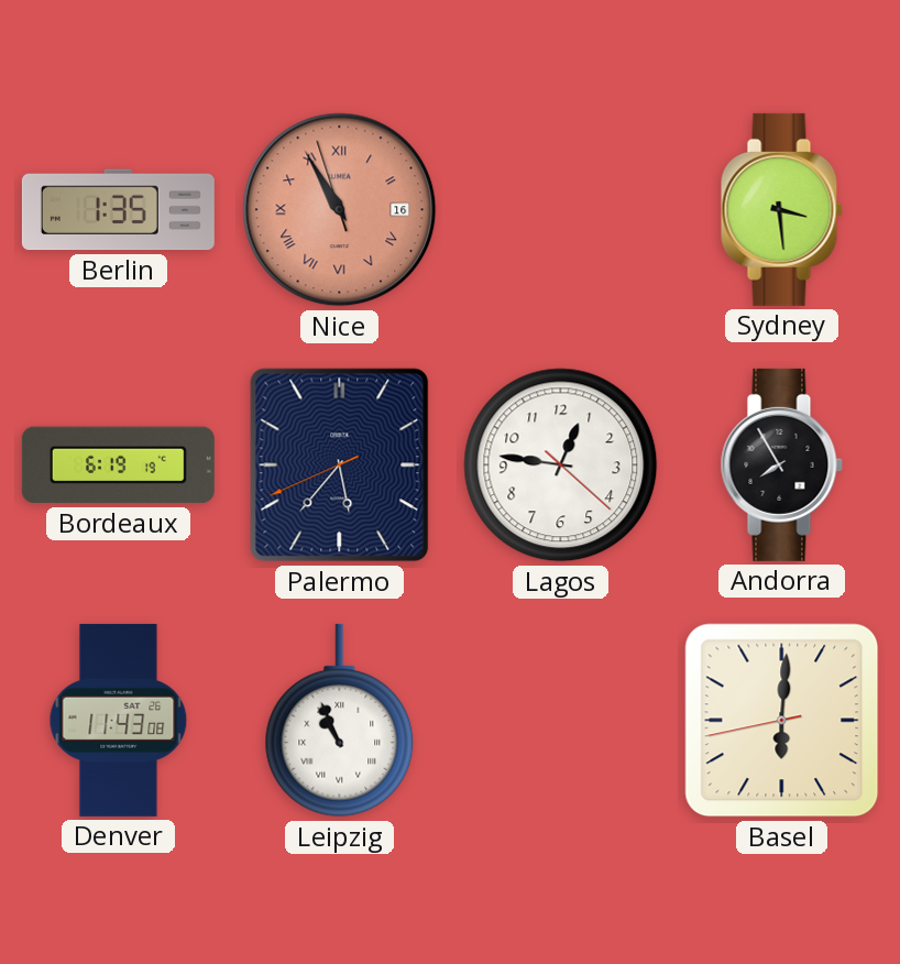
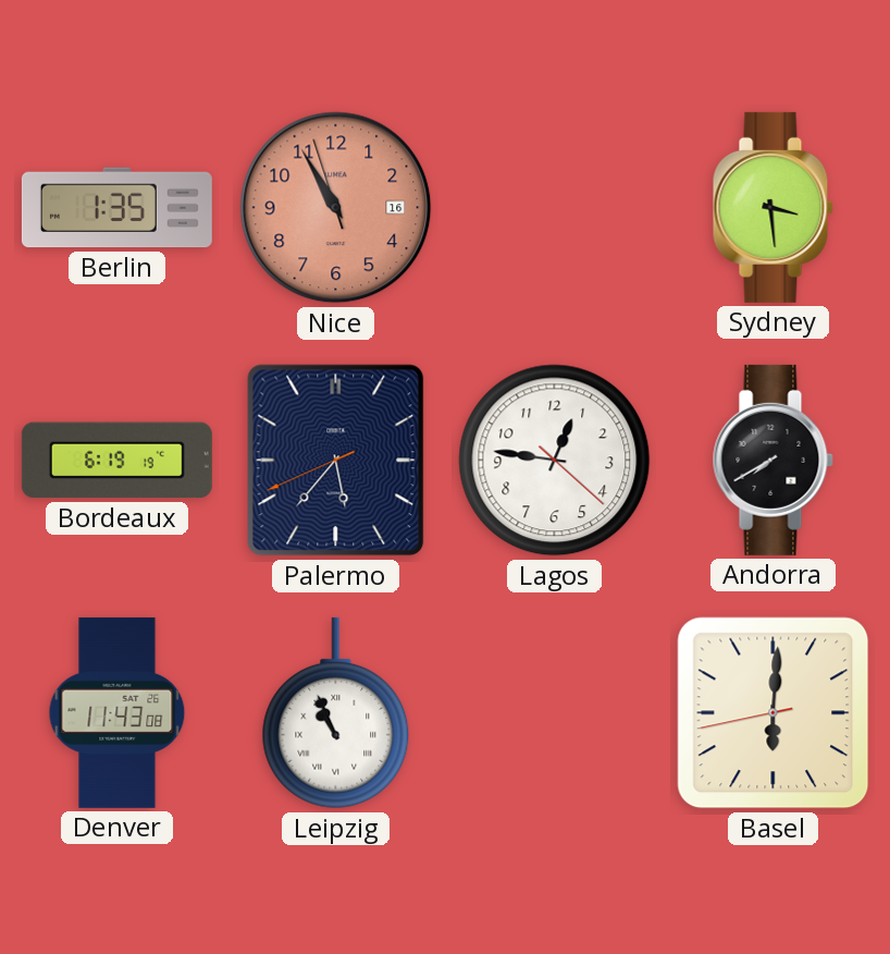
Nice numerals: Roman -> Arabic (336, 208)
Andorra: 7:55 -> 7:40 (772, 460)
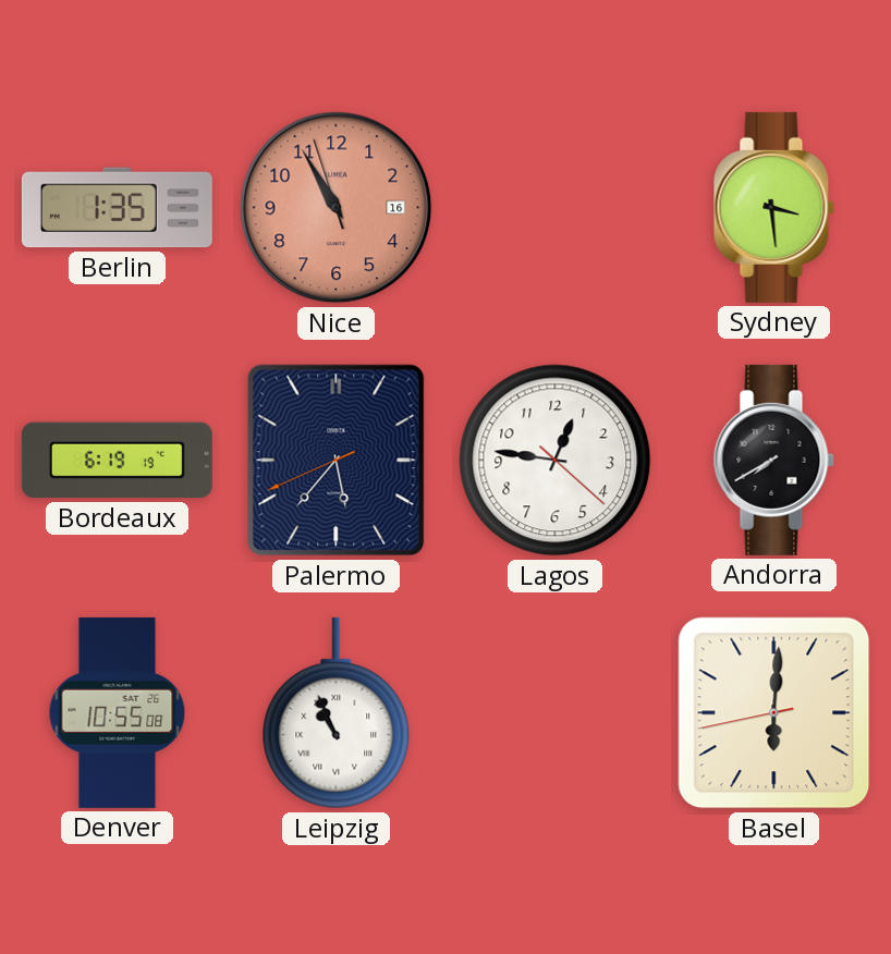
Denver: 11:43 -> 10:55 (118, 712)
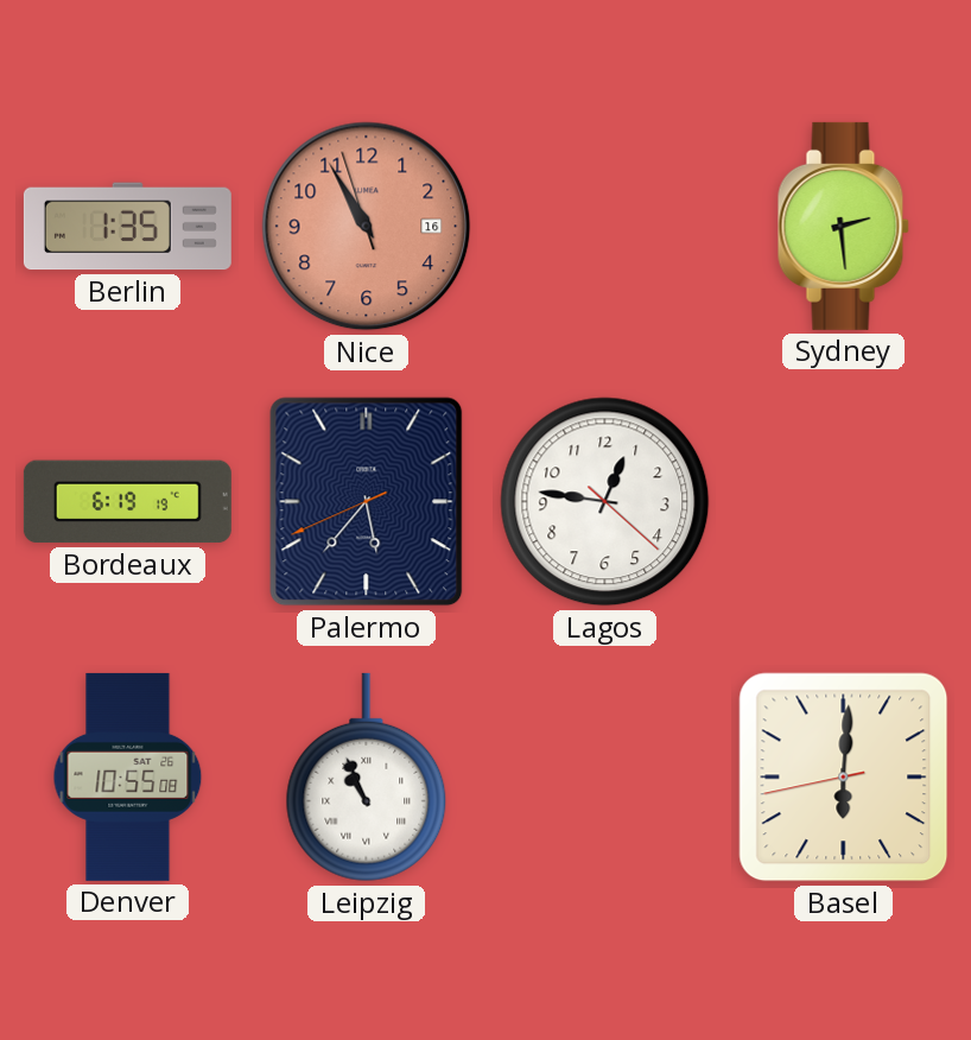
Sydney: 3:29 -> 2:29 (843, 226)
Andorra: 7:40 -> none (773, 460)
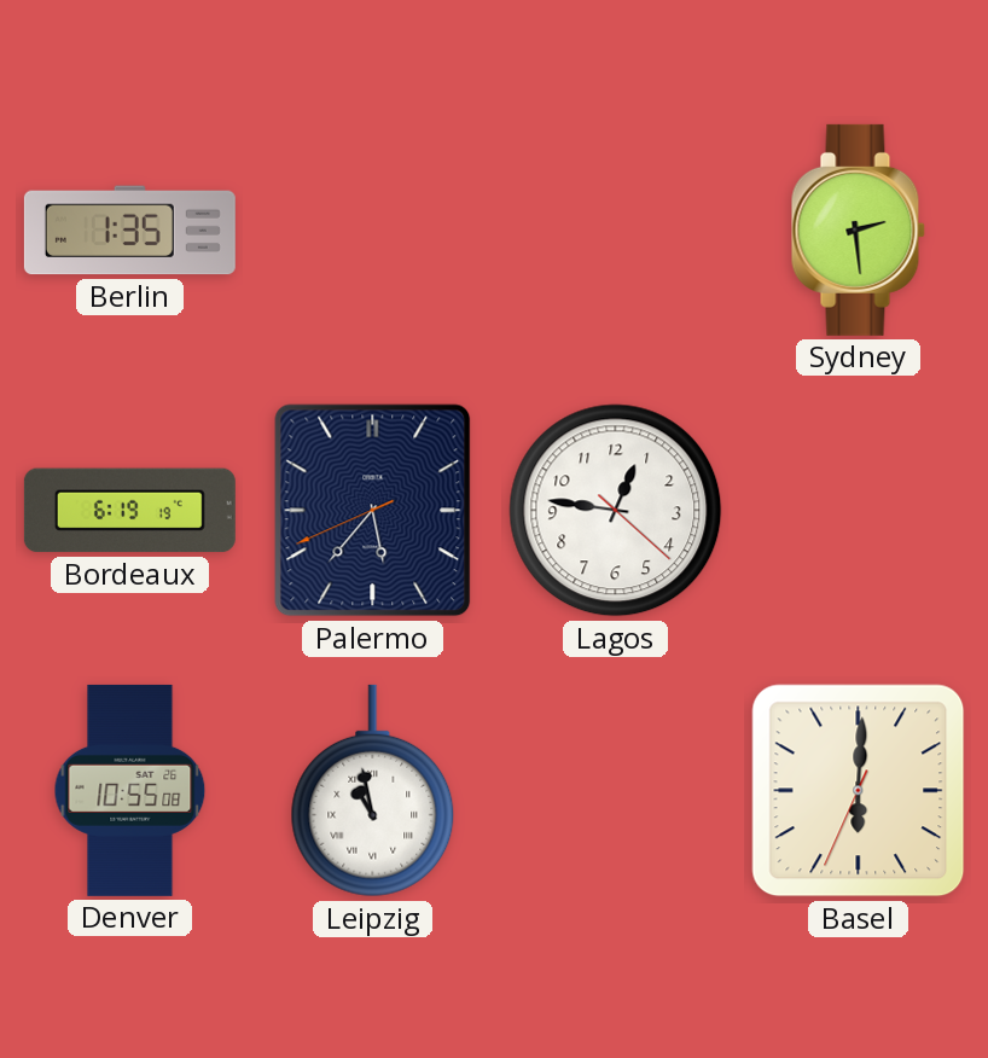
Nice: 10:54 -> none (367, 227)
Leipzig: 10:56 -> 10:58 (373, 791)
Basel: 6:00:43 -> 6:00:34 (859, 791)
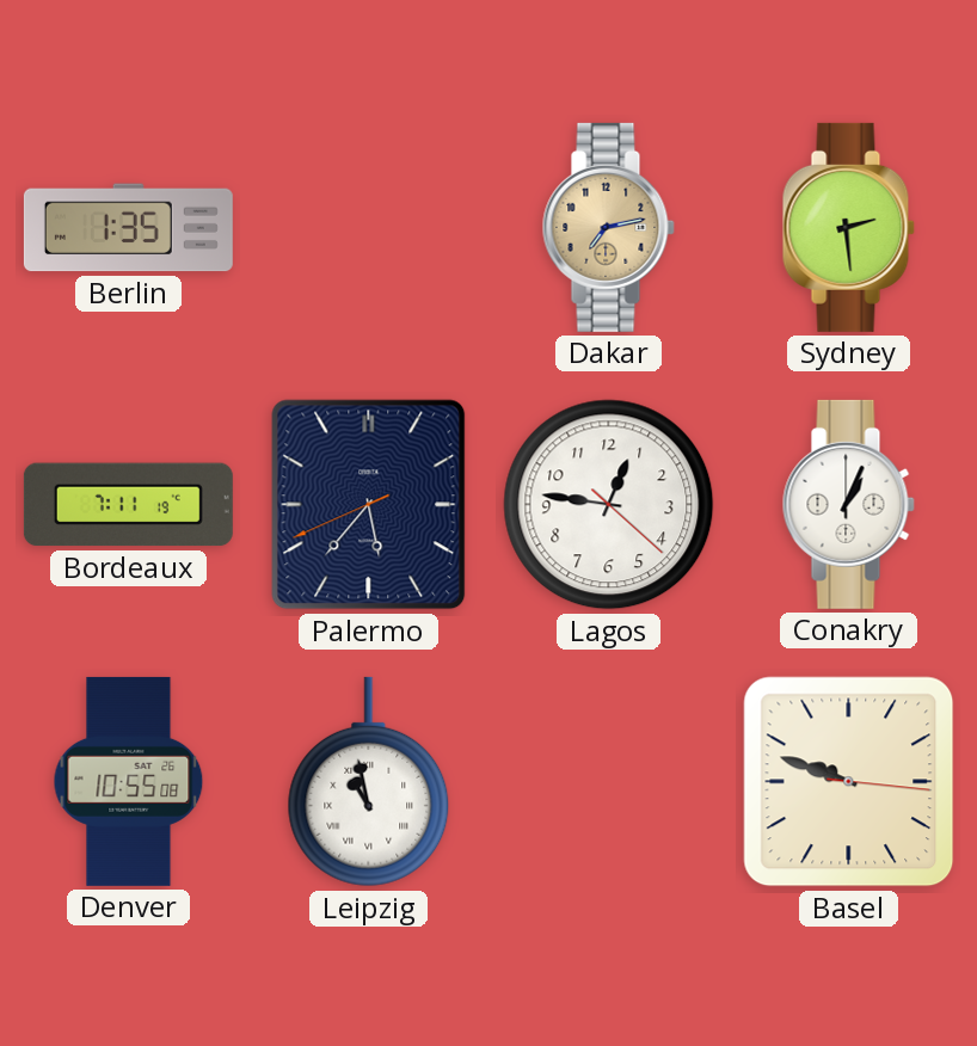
Dakar: none -> 7:13 (608, 227)
Bordeaux: 6:19 -> 7:11 (128, 505)
Conakry: none -> 1:04 (848, 504)
Basel: 6:00 -> 9:48 (849, 782)
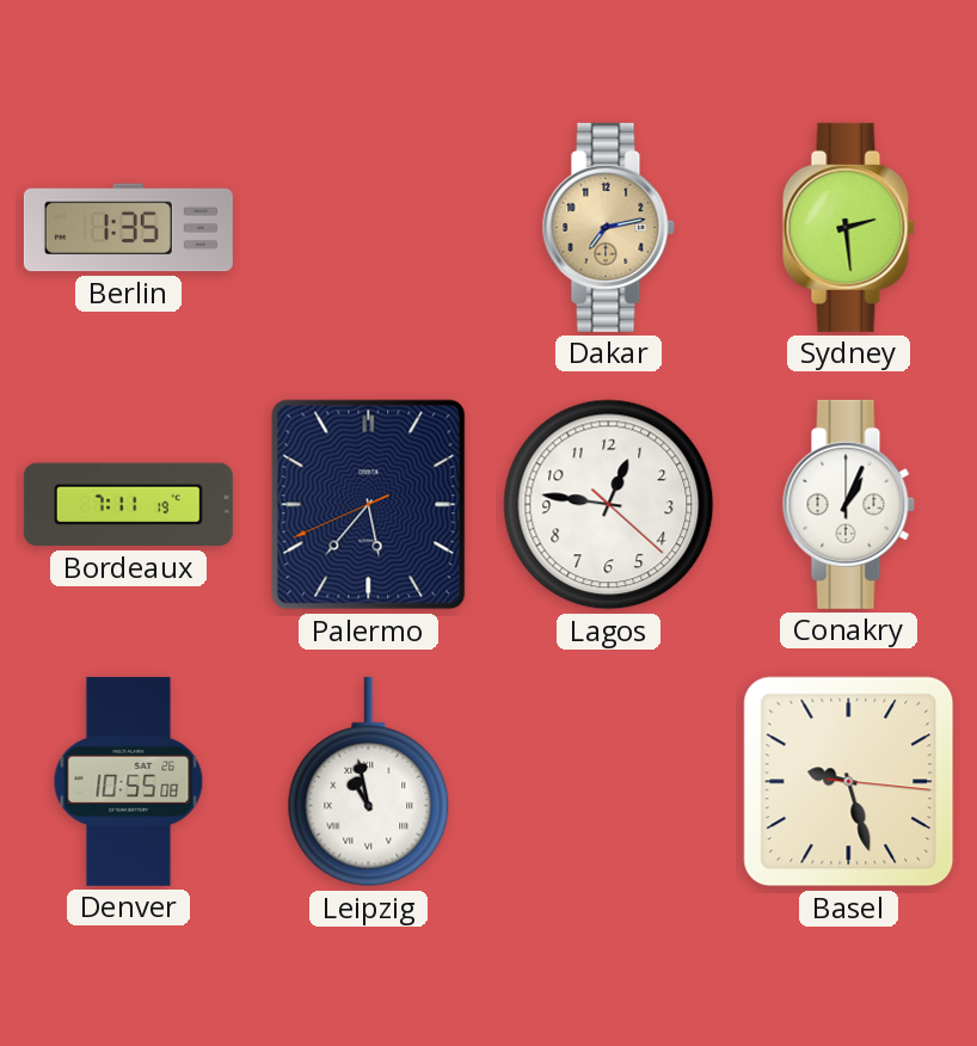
Basel: 9:48 -> 9:27 (849, 782)
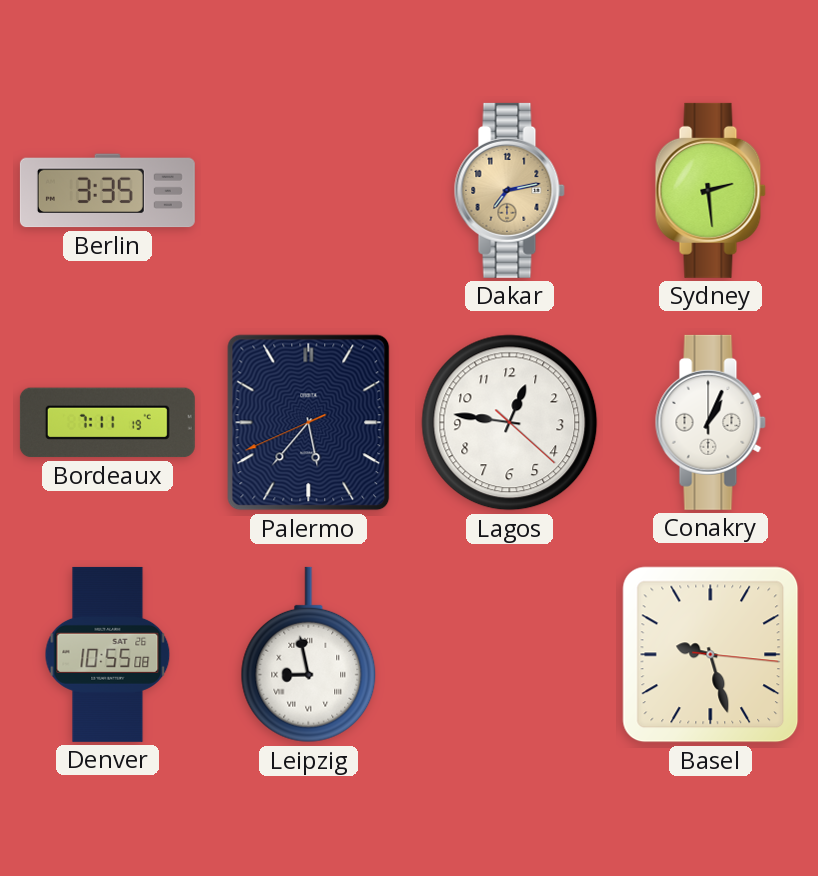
Berlin: 1:35 -> 3:35 (107, 191)
Leipzig: 10:58 -> 8:58 (309, 655)
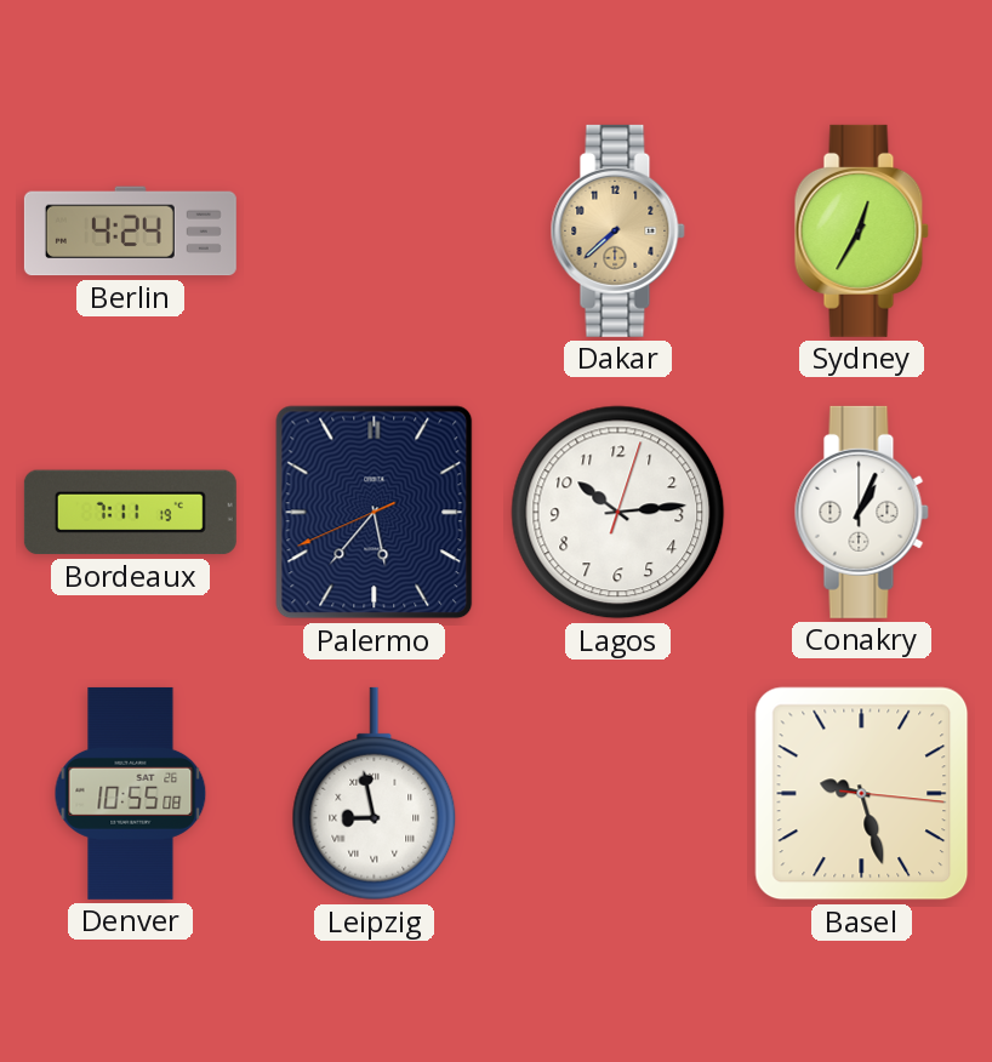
Berlin: 3:35 -> 4:24 (130, 232)
Dakar: 7:13 -> 7:38 (617, 230)
Sydney: 2:29 -> 12:35 (861, 230)
Lagos: 12:46 -> 10:14 (618, 513)
